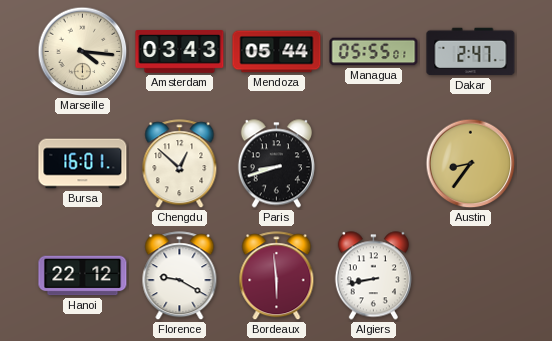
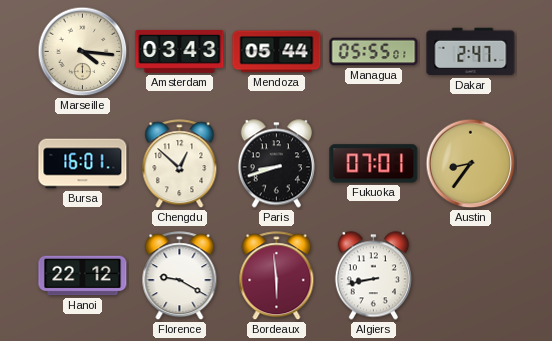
Fukuoka: none -> 07:01 (374, 164)
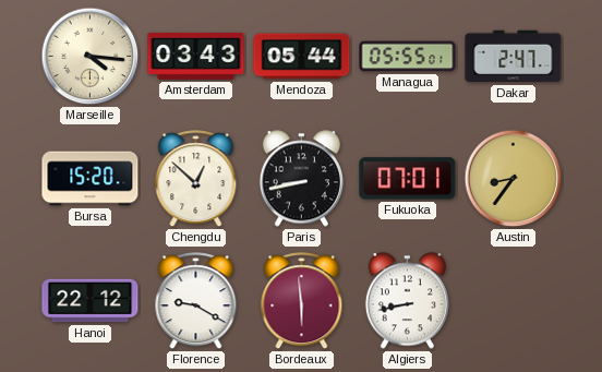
Bursa: 16:01 -> 15:20 (91, 179)
Paris: 8:42 -> 8:43 (301, 179)
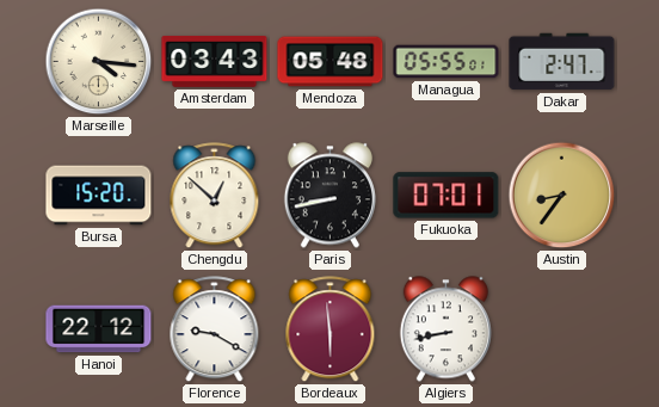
Mendoza: 05:44 -> 05:48 (331, 62)
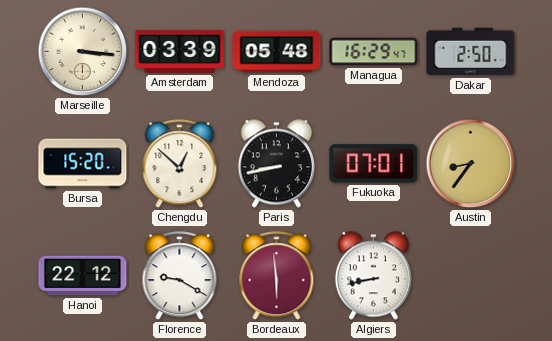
Marseille: 4:16 -> 3:16 (83, 52)
Amsterdam: 03:43 -> 03:39 (180, 51)
Managua: 05:55 -> 16:29 (374, 52)
Dakar: 2:47 -> 2:50 (471, 52)
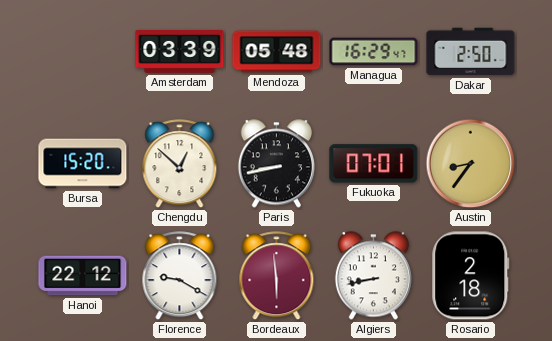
Marseille: 3:16 -> none (83, 52)
Rosario: none -> 2:18 (471, 276)
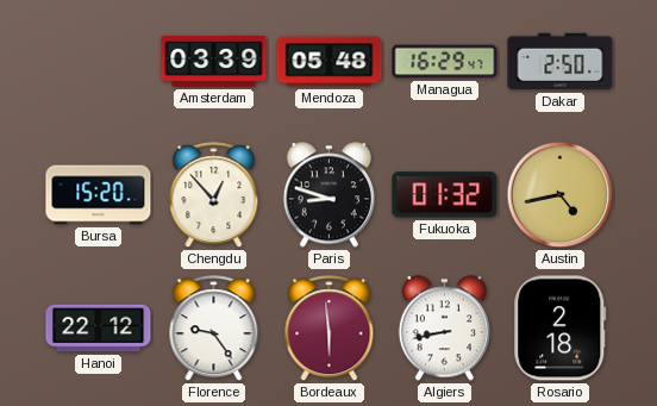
Chengdu: 12:52 -> 12:53 (214, 195)
Paris: 8:43 -> 8:48 (328, 195)
Fukuoka: 07:01 -> 01:32 (445, 195)
Austin: 8:36 -> 4:43 (561, 195)
Florence: 9:20 -> 9:24 (214, 329)
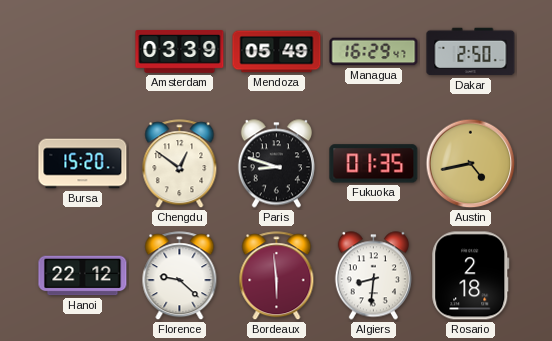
Mendoza: 05:48 -> 05:49 (277, 52)
Chengdu: 12:53 -> 12:51 (180, 164)
Fukuoka: 01:32 -> 01:35 (374, 164)
Florence: 9:24 -> 9:22 (180, 276)
Algiers: 8:43 -> 8:31 (373, 276)
